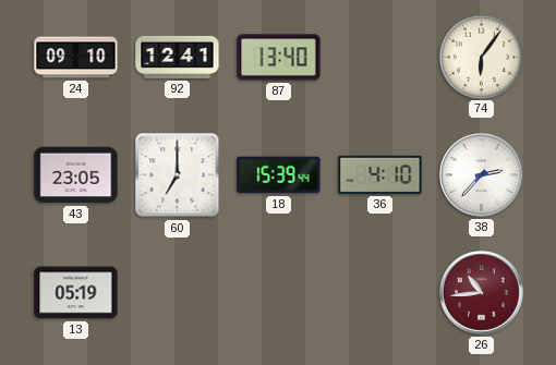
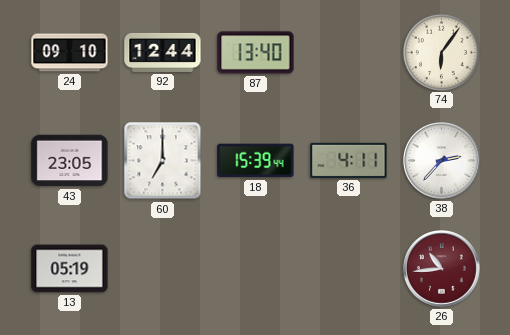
92: 12:41 -> 12:44 (163, 52)
36: 4:10 -> 4:11 (349, 160)
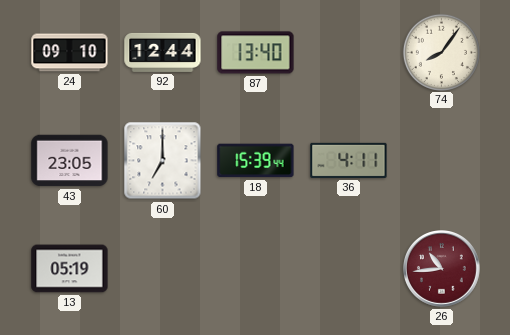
74: 6:06 -> 8:06 (441, 52)
38: 2:37 -> none (442, 161)
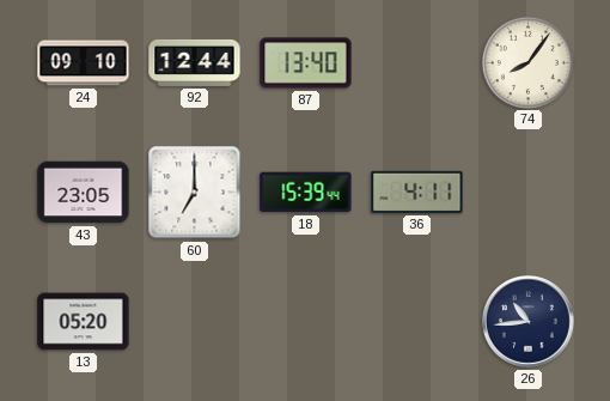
13: 05:19 -> 05:20 (84, 322)
26 dial: burgundy -> navy (529, 322)
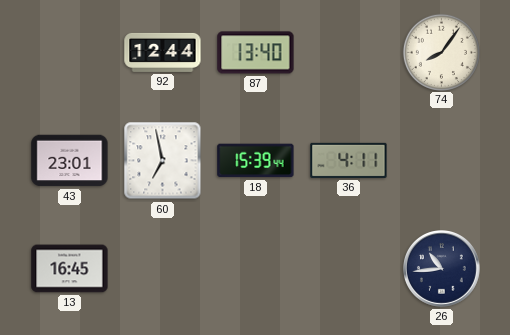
24: 09:10 -> none (84, 63)
43: 23:05 -> 23:01 (70, 161)
60: 7:00 -> 6:58 (163, 161)
13: 05:20 -> 16:45 (70, 269)
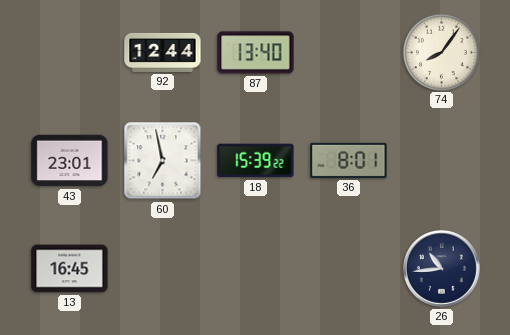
18: 15:39:44 -> 15:39:22 (256, 161)
36: 4:11 -> 8:01 (349, 160)
